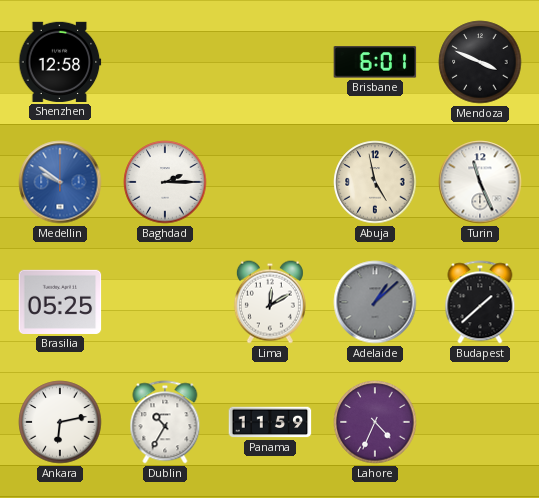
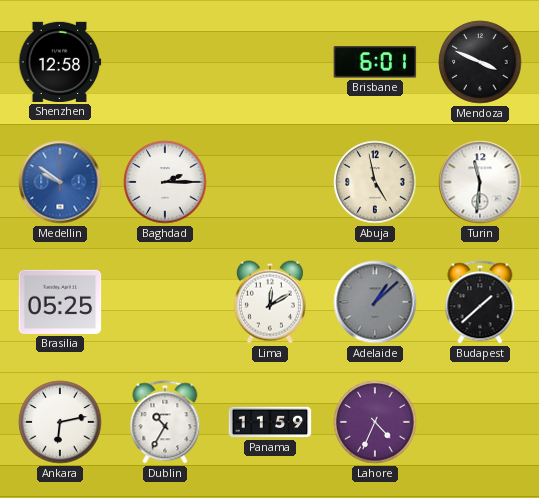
Turin: 11:26 -> 11:31 (480, 182)
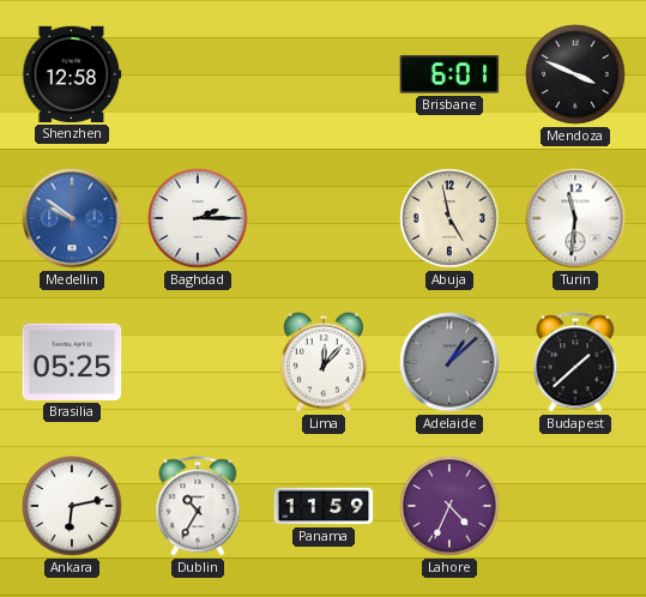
Lima: 12:10 -> 12:07 (324, 362)
